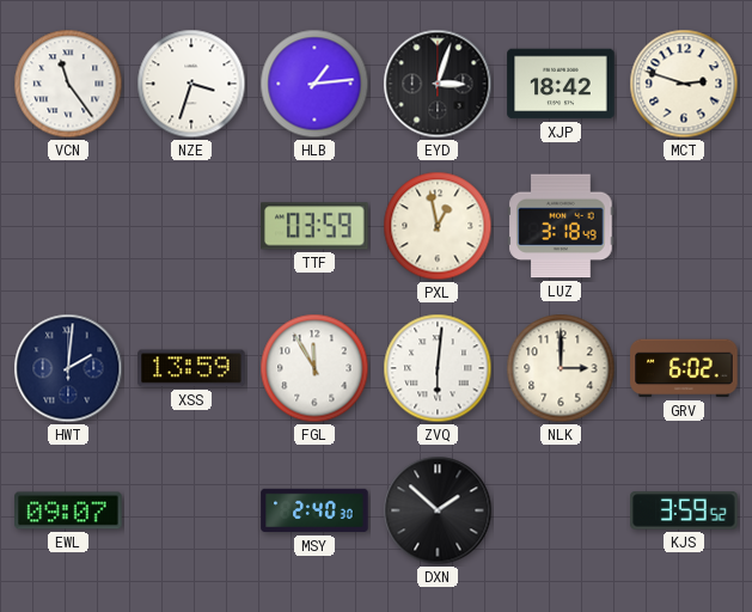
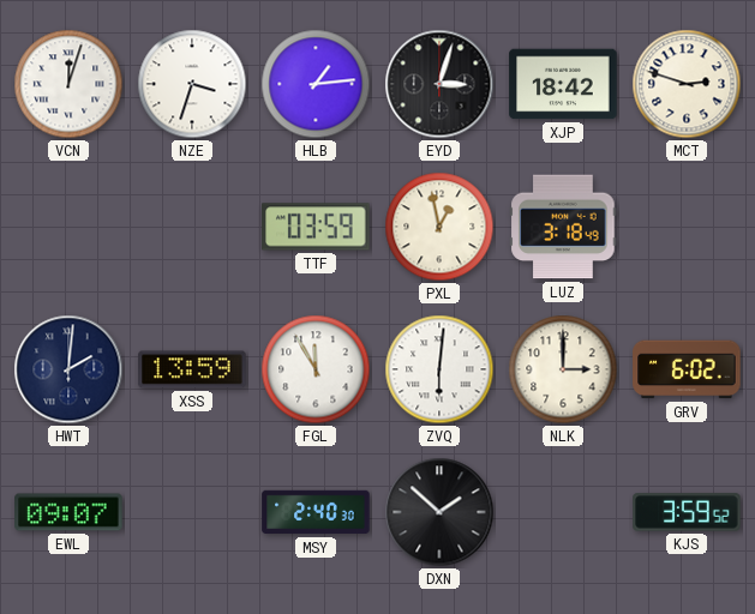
VCN: 11:24 -> 12:03 (68, 84)
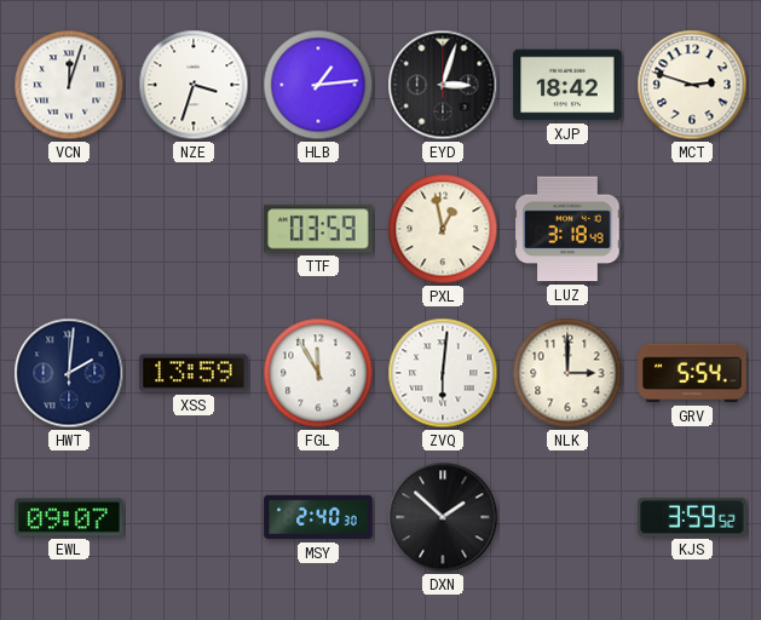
GRV: 6:02 -> 5:54 (692, 373)
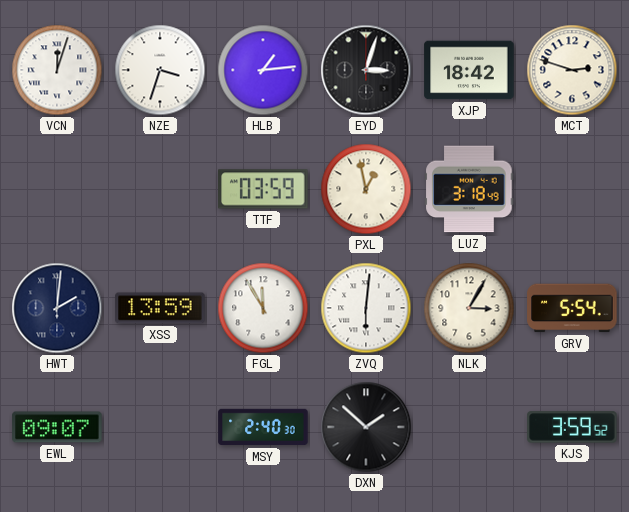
NLK: 3:00 -> 3:05 (469, 308)
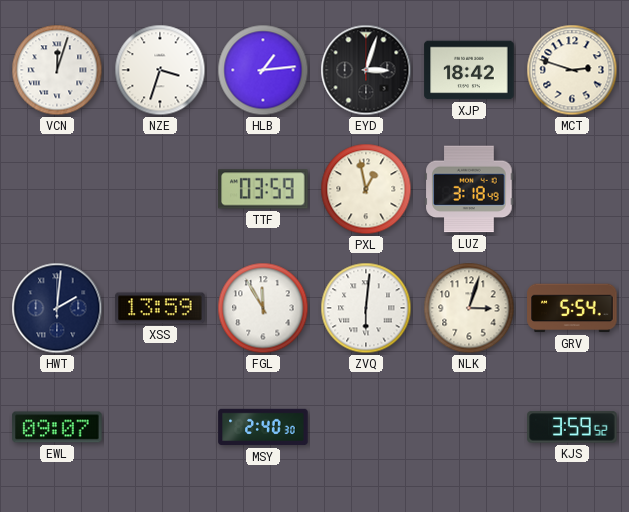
NLK: 3:05 -> 3:03 (469, 308)
DXN: 1:52 -> none (366, 427)
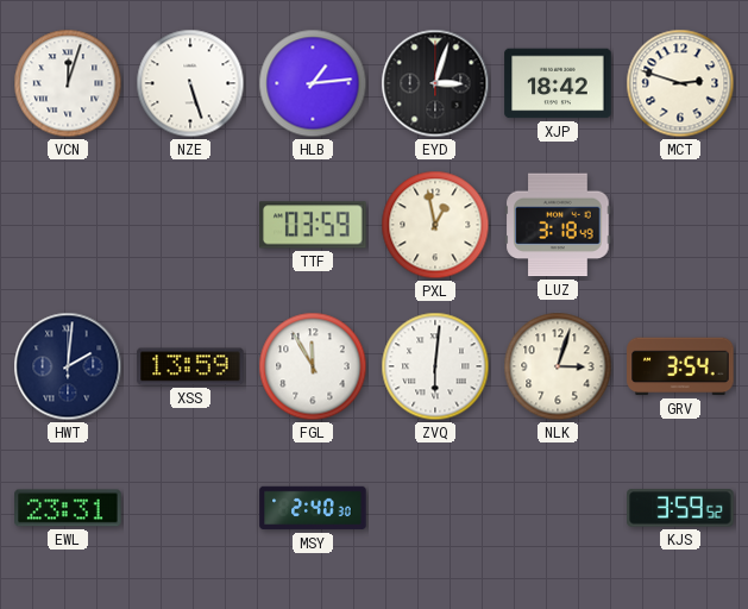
NZE: 3:33 -> 5:27 (190, 83)
GRV: 5:54 -> 3:54 (680, 366)
EWL: 09:07 -> 23:31 (68, 508)
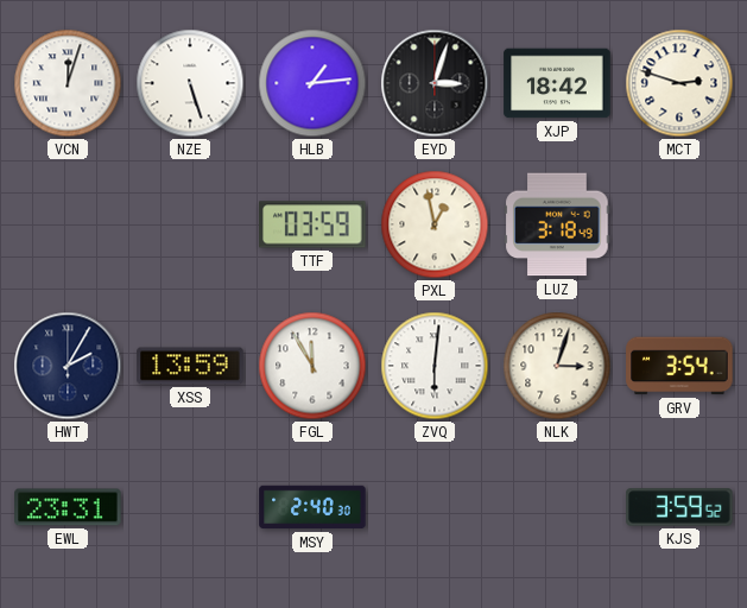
HWT: 2:01 -> 2:05 (68, 366)
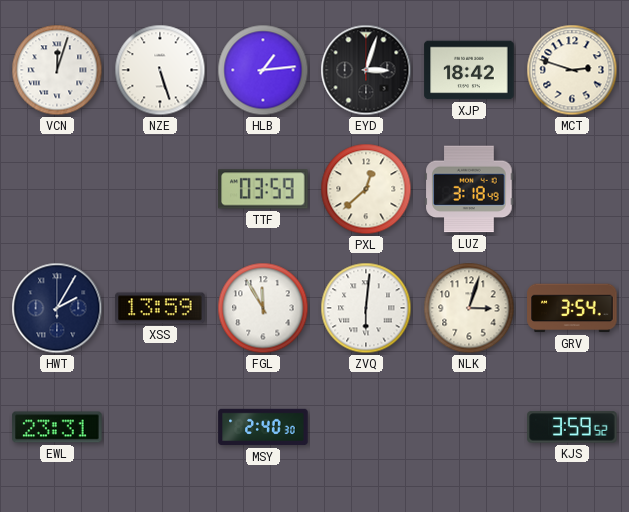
PXL: 12:58 -> 12:38 (366, 189)
